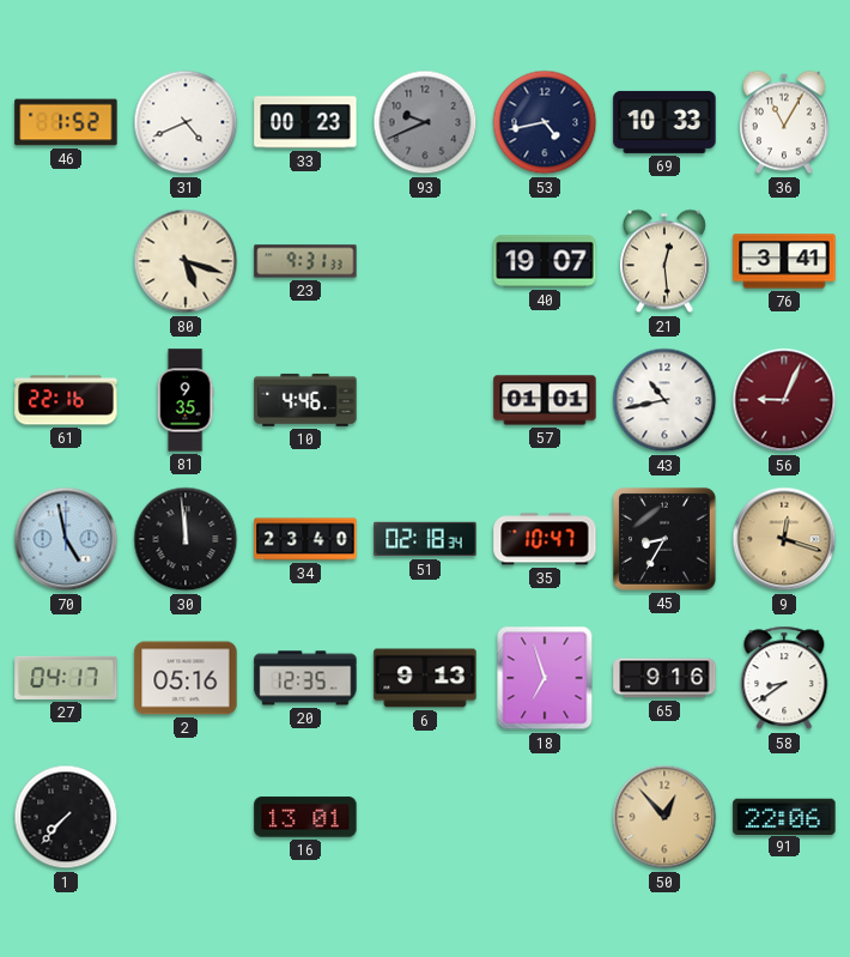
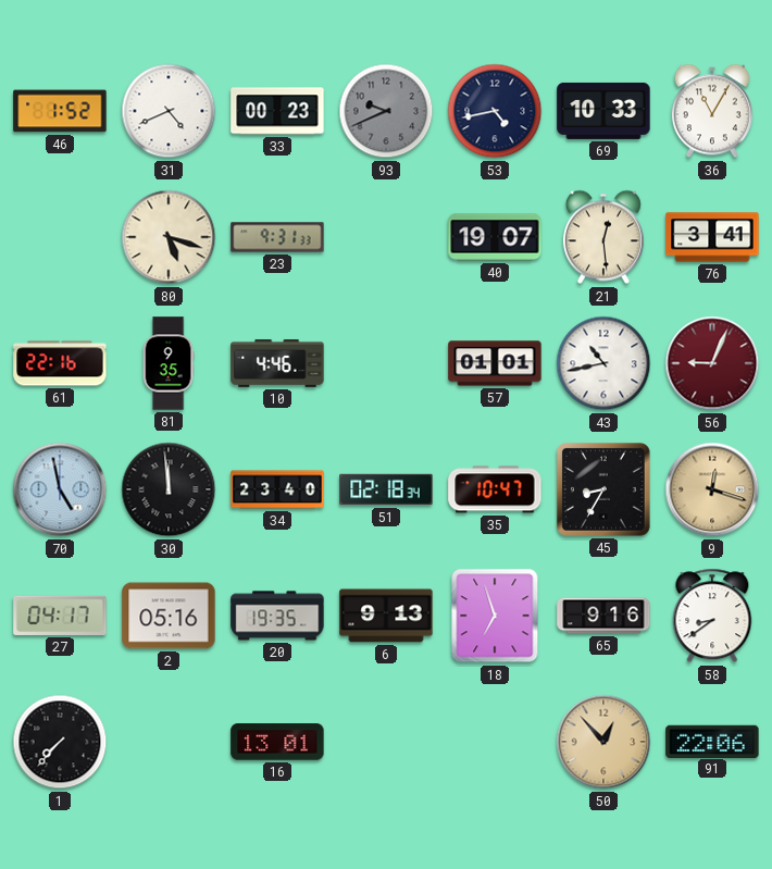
20: 12:35 -> 19:35 (277, 616)
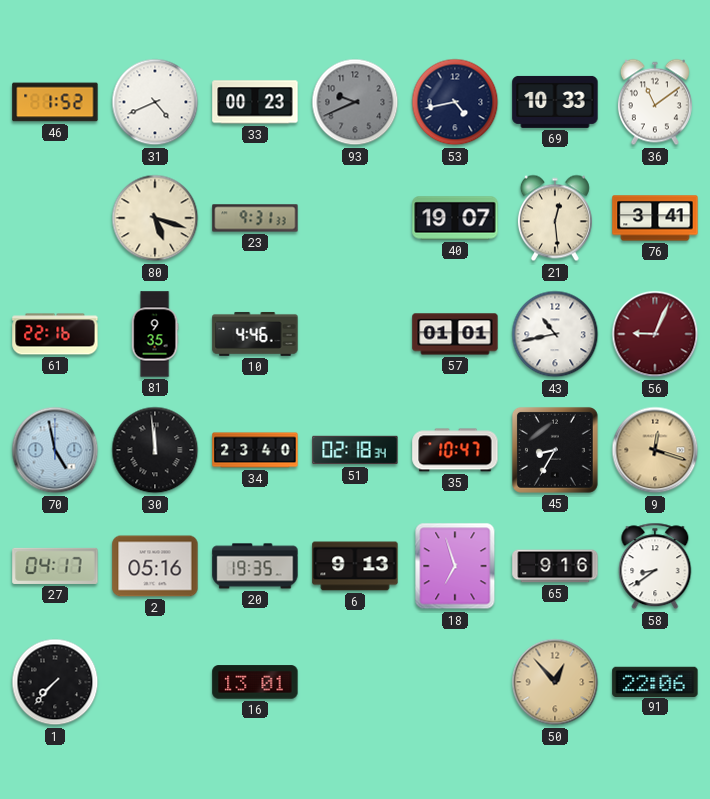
36: 11:05 -> 11:09 (655, 102)
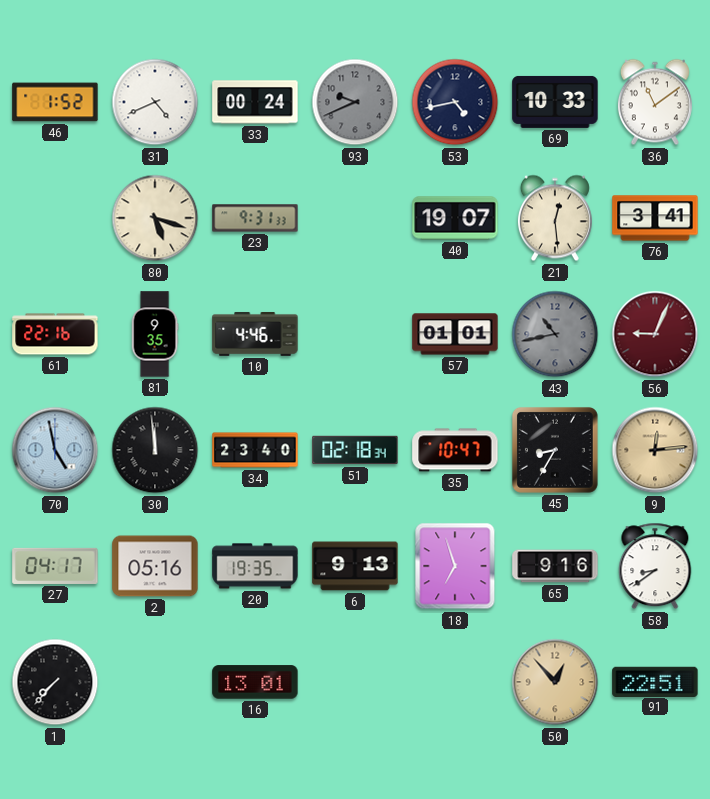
33: 00:23 -> 00:24 (255, 102)
43 dial: white -> grey (555, 334)
9: 12:18 -> 12:14 (655, 450)
91: 22:06 -> 22:51 (655, 681)
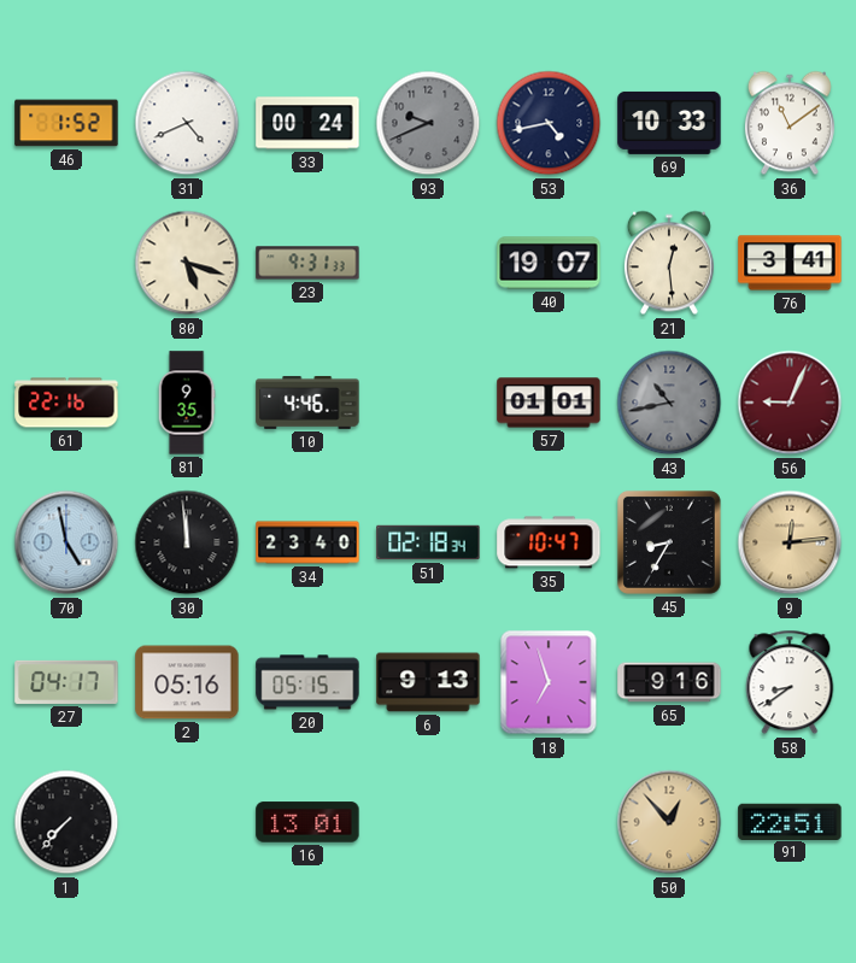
20: 19:35 -> 05:15 (307, 682)
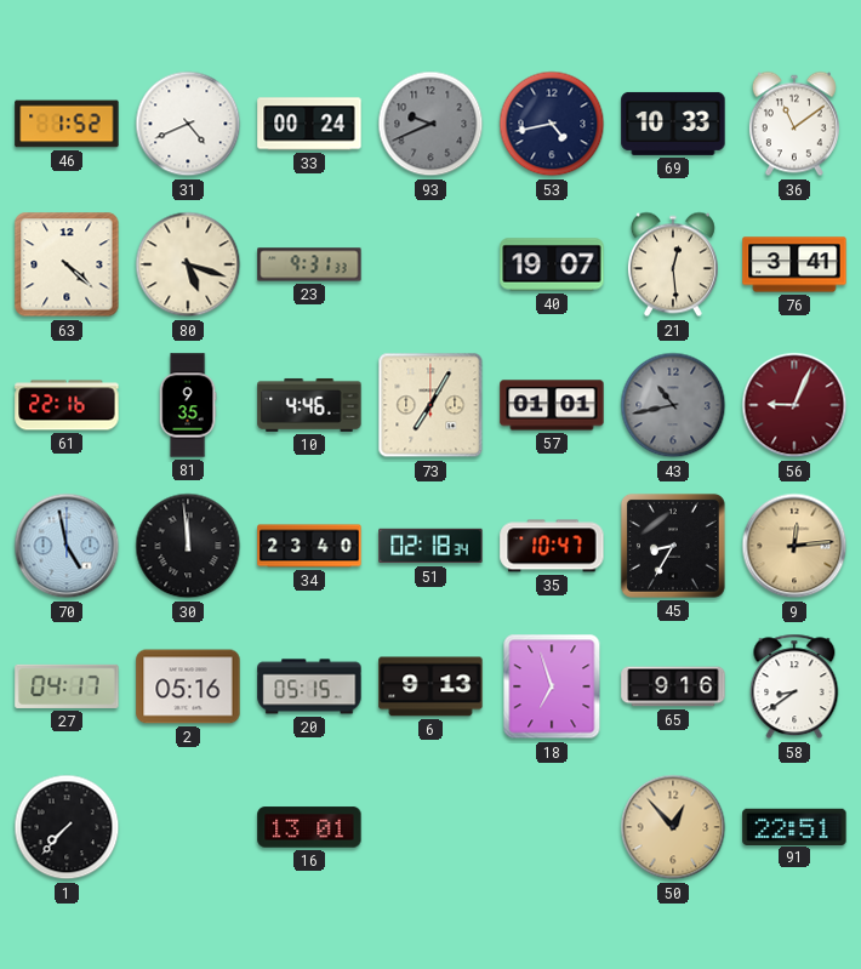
63: none -> 4:22 (67, 264)
73: none -> 7:05 (430, 405)
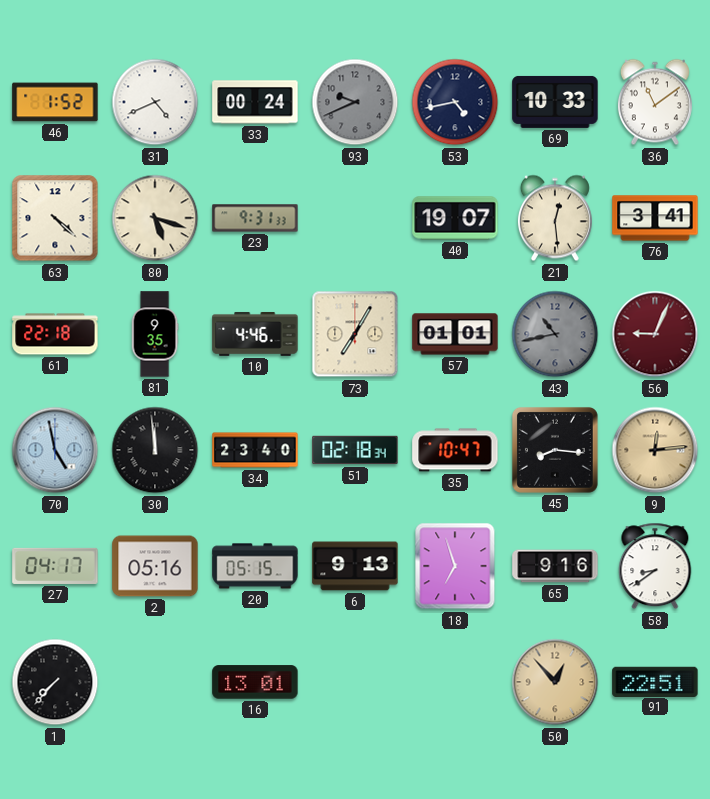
61: 22:16 -> 22:18 (55, 334)
45: 8:35 -> 8:16 (555, 450)
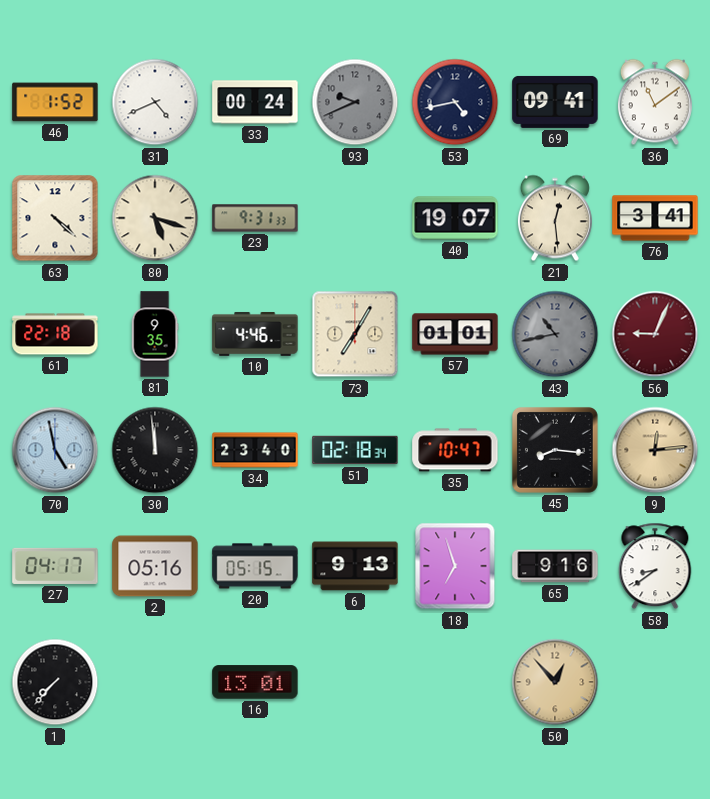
69: 10:33 -> 09:41 (555, 102)
91: 22:51 -> none (655, 681)
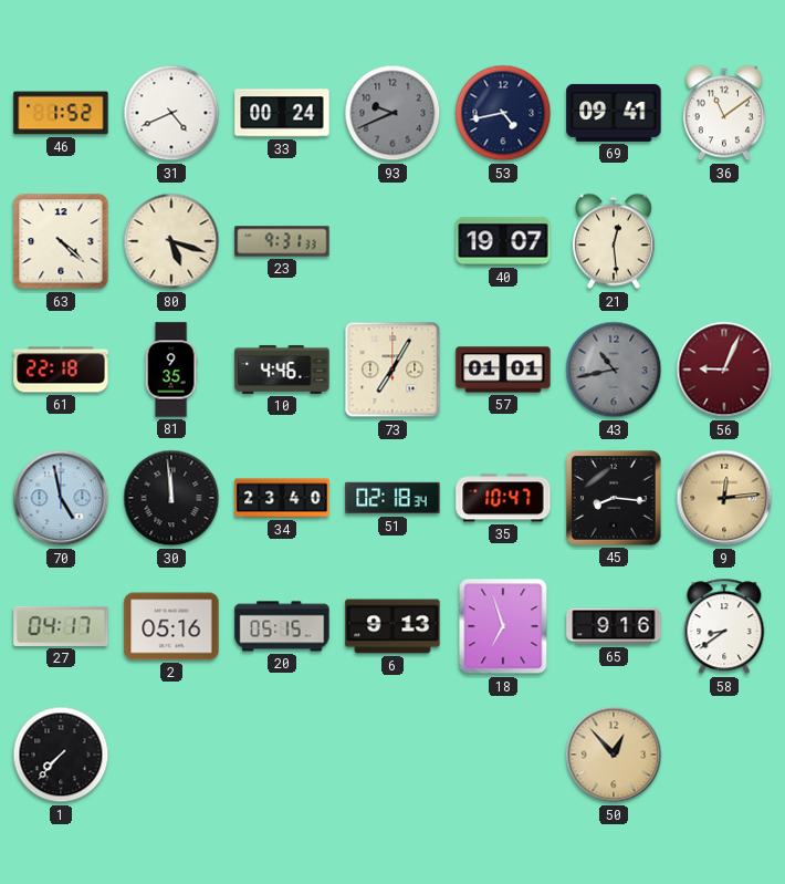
76: 3:41 -> none (655, 218)
16: 13:01 -> none (255, 682)
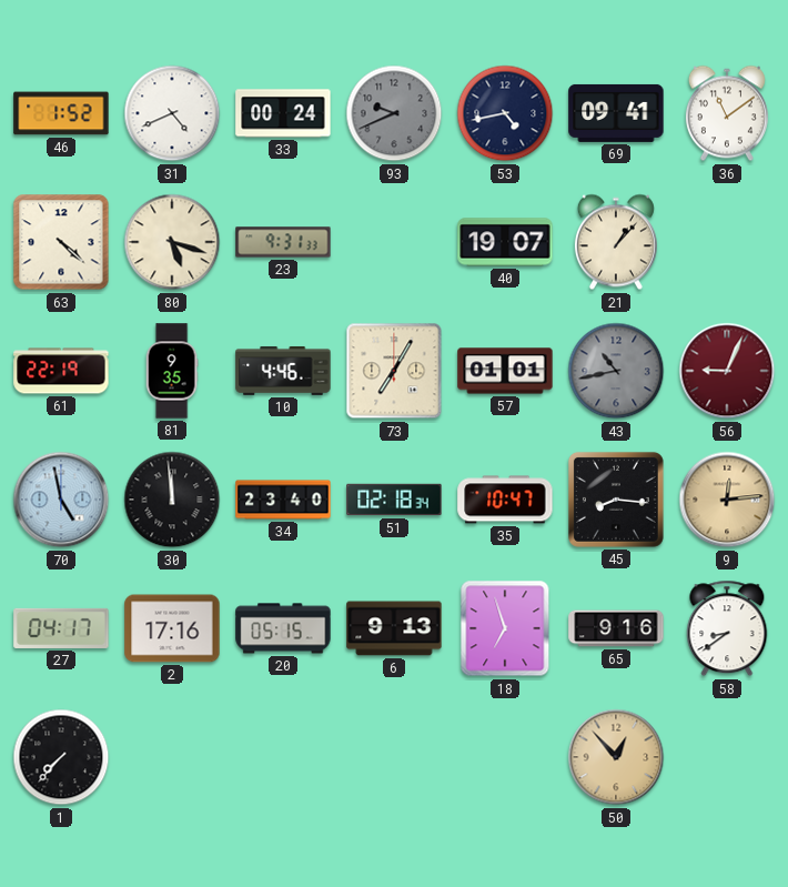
21: 12:29 -> 1:07 (616, 242)
61: 22:18 -> 22:19 (61, 371)
2: 05:16 -> 17:16 (172, 628)
